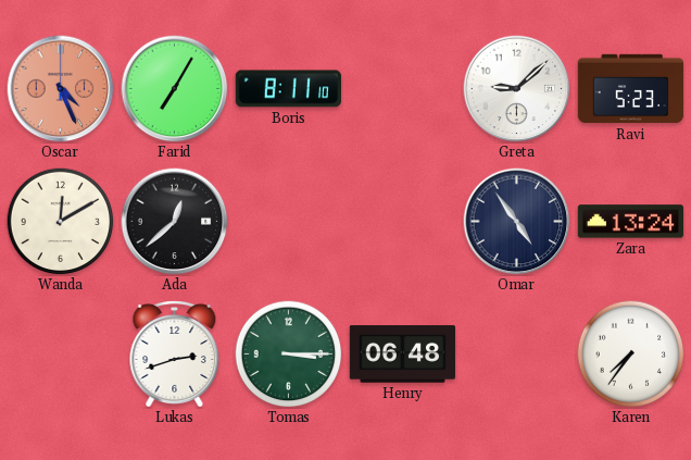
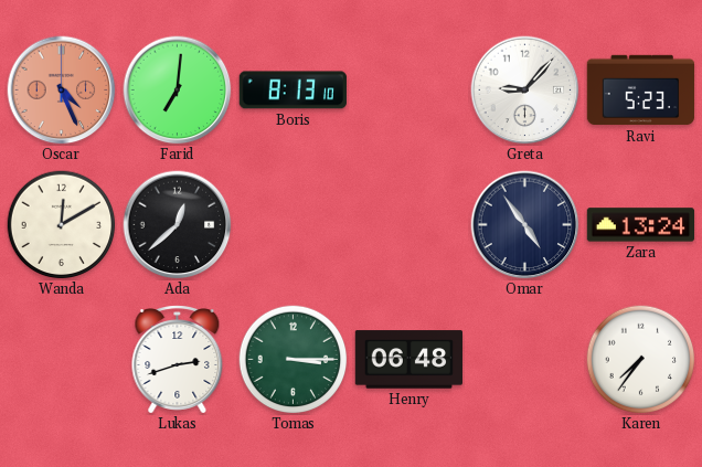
Farid: 7:05 -> 7:01 (178, 91)
Boris: 8:11 -> 8:13 (292, 91)
Greta: 9:08 -> 9:07 (525, 91)
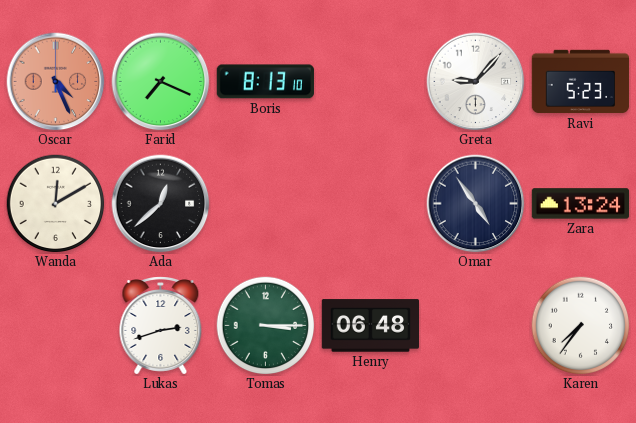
Farid: 7:01 -> 7:19 (161, 82)
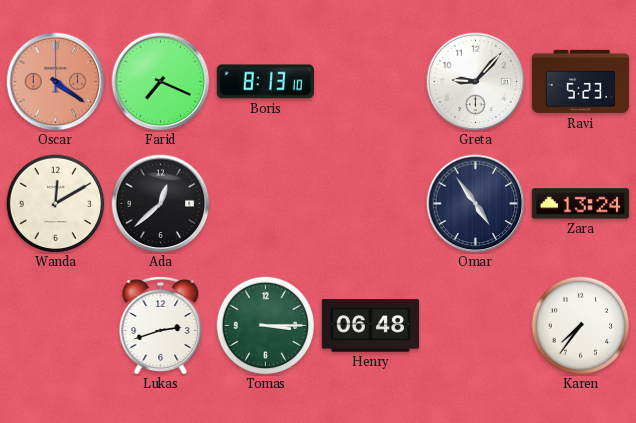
Oscar: 4:26 -> 4:21 (56, 82)
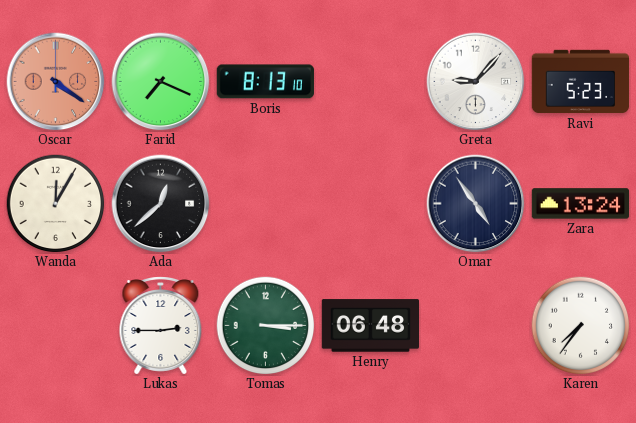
Wanda: 12:10 -> 12:05 (56, 204)
Lukas: 2:42 -> 2:45 (161, 326)
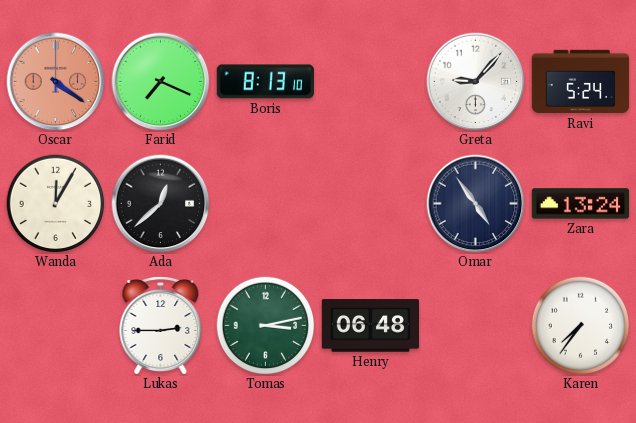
Ravi: 5:23 -> 5:24 (581, 82)
Tomas: 3:15 -> 3:13 (266, 326)
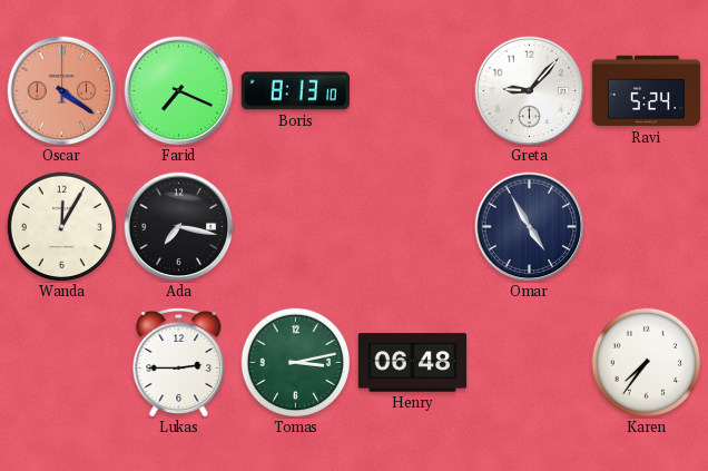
Ada: 12:38 -> 7:17 (179, 227)
Omar: 4:54 -> 4:55 (530, 227)
Zara: 13:24 -> none (581, 204)
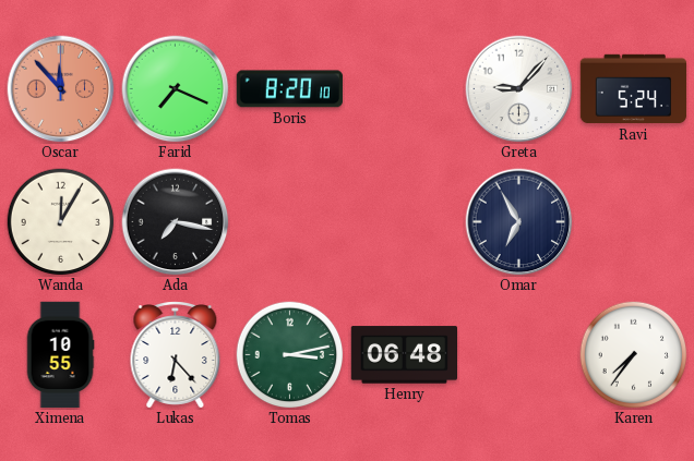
Oscar: 4:21 -> 11:53 (61, 89)
Boris: 8:13 -> 8:20 (289, 89)
Omar: 4:55 -> 6:55 (519, 222)
Ximena: none -> 10:55 (60, 355)
Lukas: 2:45 -> 6:23 (176, 355)
